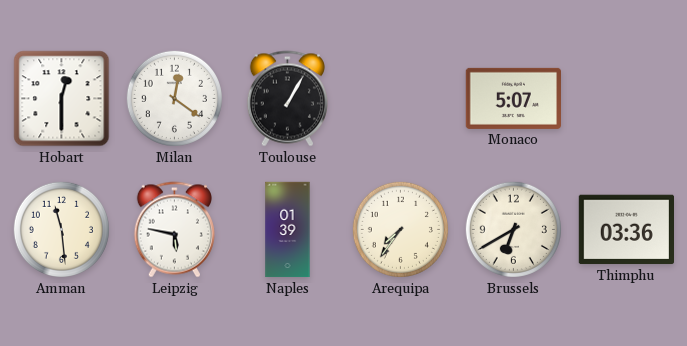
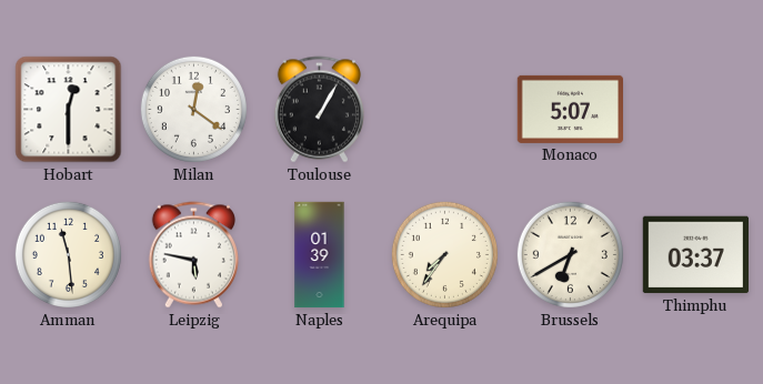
Thimphu: 03:36 -> 03:37 (695, 255)
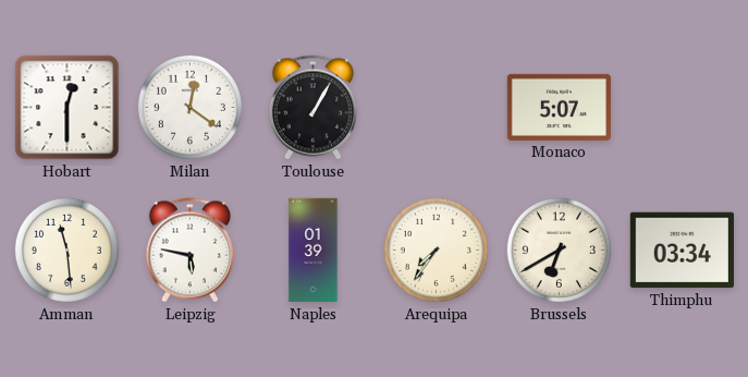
Thimphu: 03:37 -> 03:34 (682, 251)
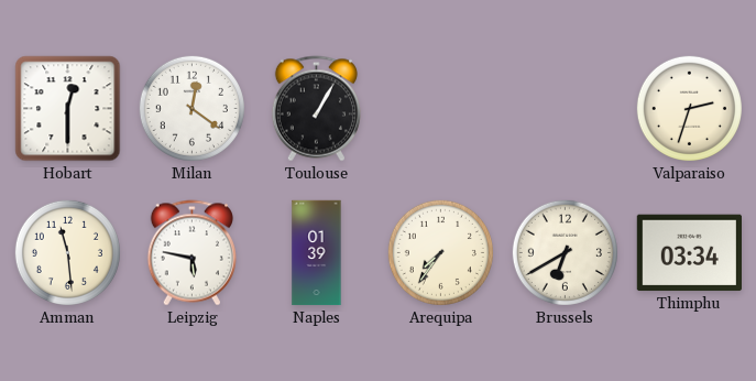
Monaco: 5:07 -> none (559, 107)
Valparaiso: none -> 2:33 (689, 108)
